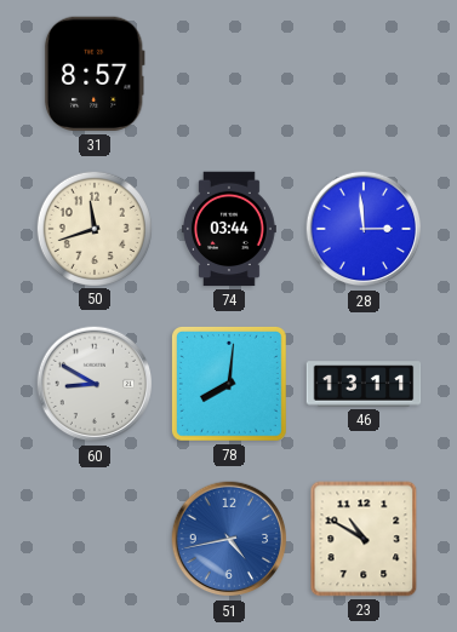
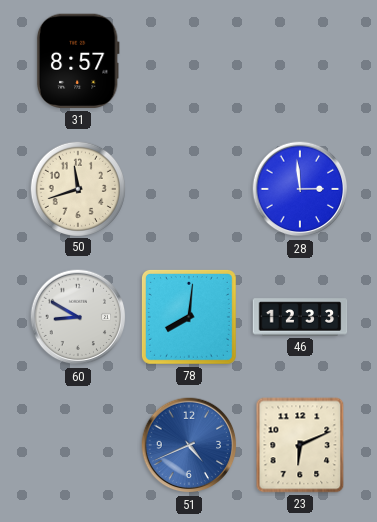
74: 03:44 -> none (230, 229)
46: 13:11 -> 12:33 (300, 317)
51: 4:43 -> 4:41 (189, 445)
23: 10:50 -> 6:11 (300, 445)
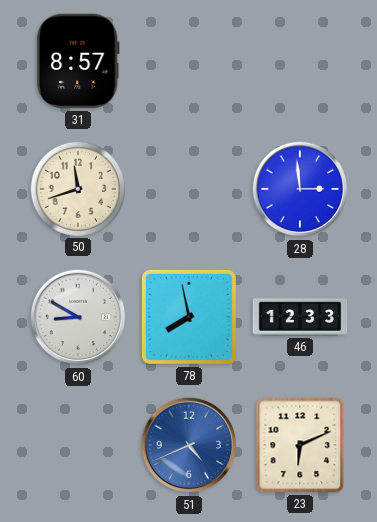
78: 8:01 -> 7:58 (189, 317)
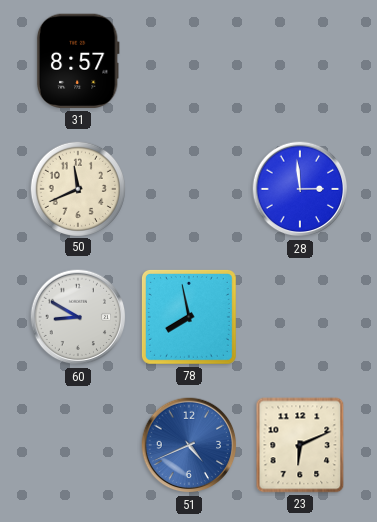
50: 11:42 -> 11:41 (77, 188)
46: 12:33 -> none (300, 317)
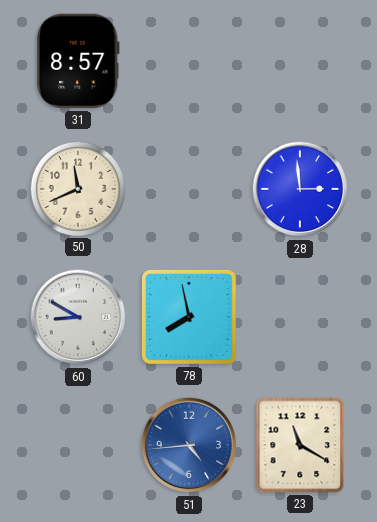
51: 4:41 -> 4:44 (189, 445)
23: 6:11 -> 11:20 (300, 445)
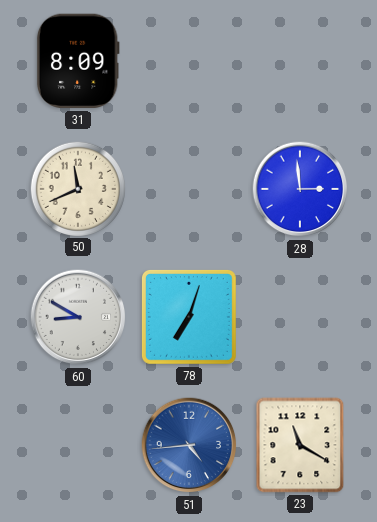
31: 8:57 -> 8:09 (78, 61)
78: 7:58 -> 7:03 (189, 317)
